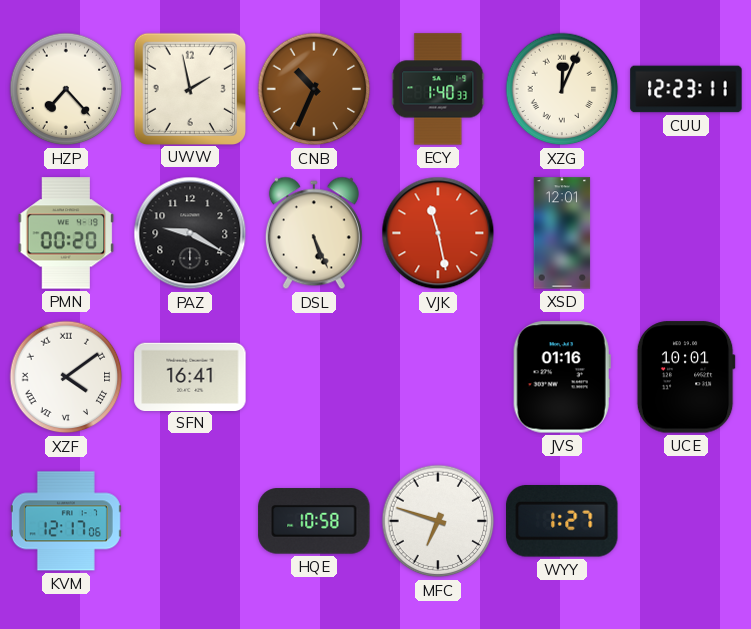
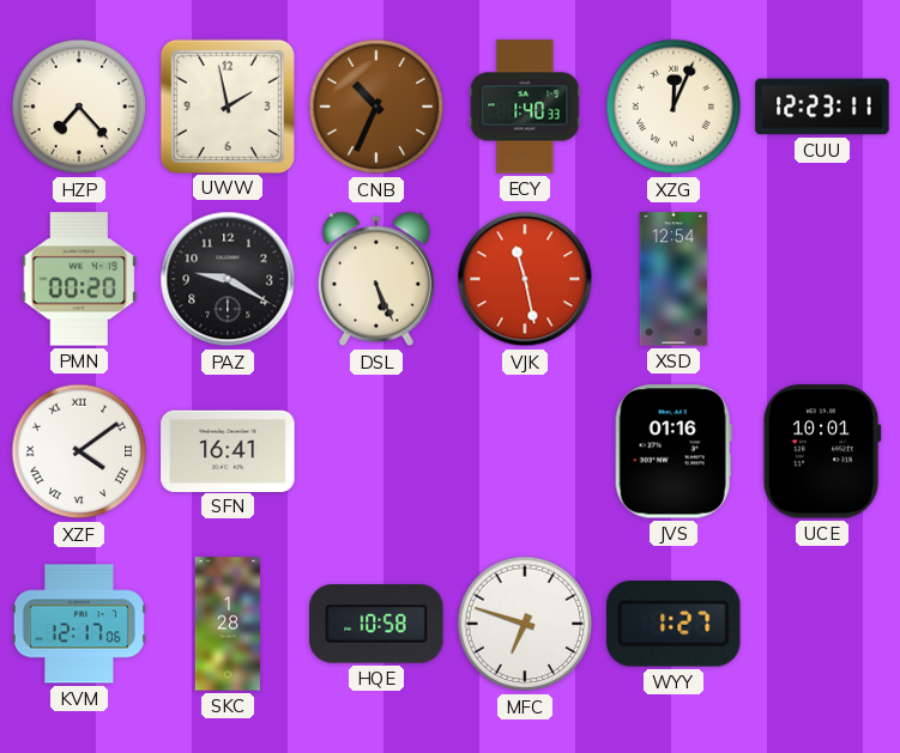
XSD: 12:01 -> 12:54 (674, 279)
SKC: none -> 1:28 (228, 624)
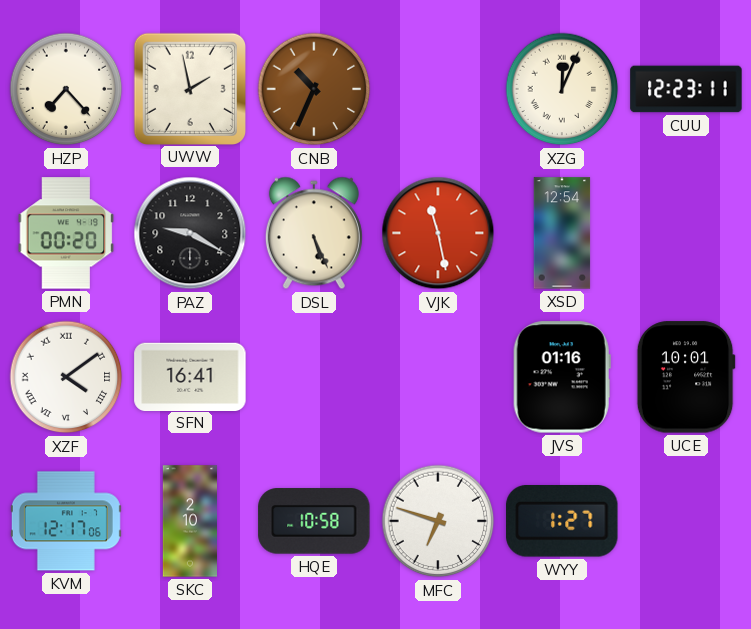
ECY: 1:40 -> none (525, 107)
SKC: 1:28 -> 2:10 (190, 521)
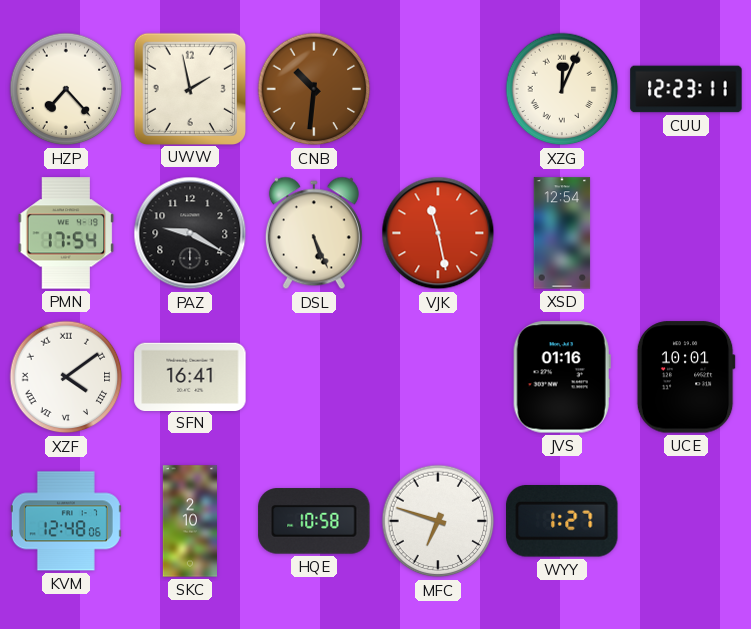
CNB: 10:34 -> 10:31 (314, 89)
PMN: 00:20 -> 17:54 (66, 233)
KVM: 12:17 -> 12:48 (66, 521)
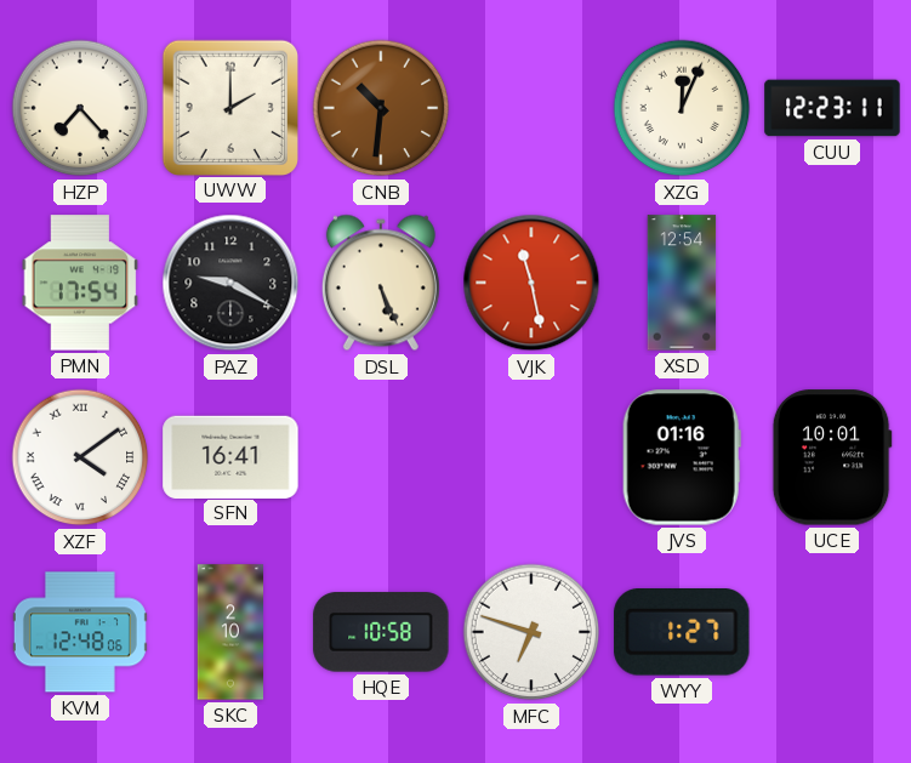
UWW: 1:58 -> 2:00 (229, 107)
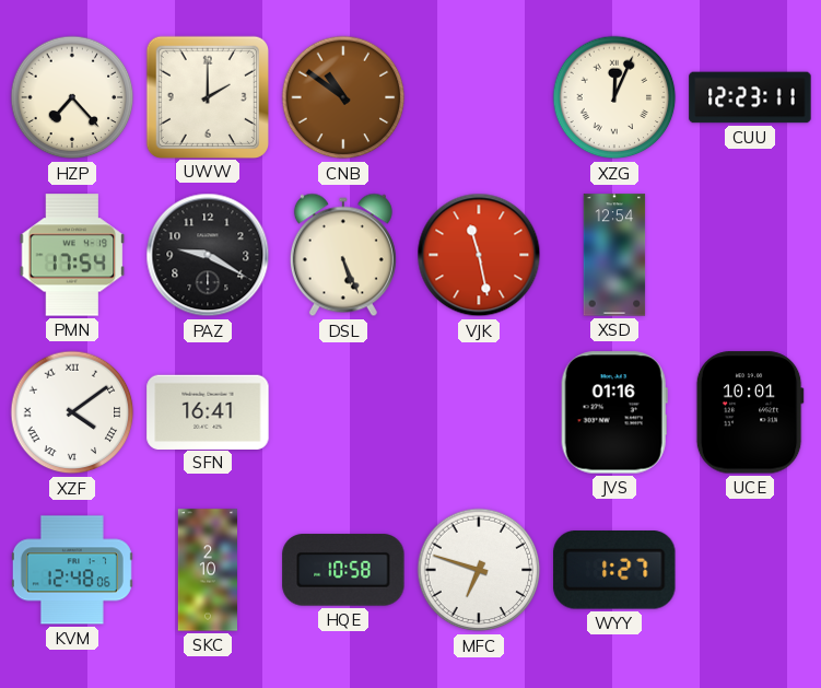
CNB: 10:31 -> 10:51 (343, 97)
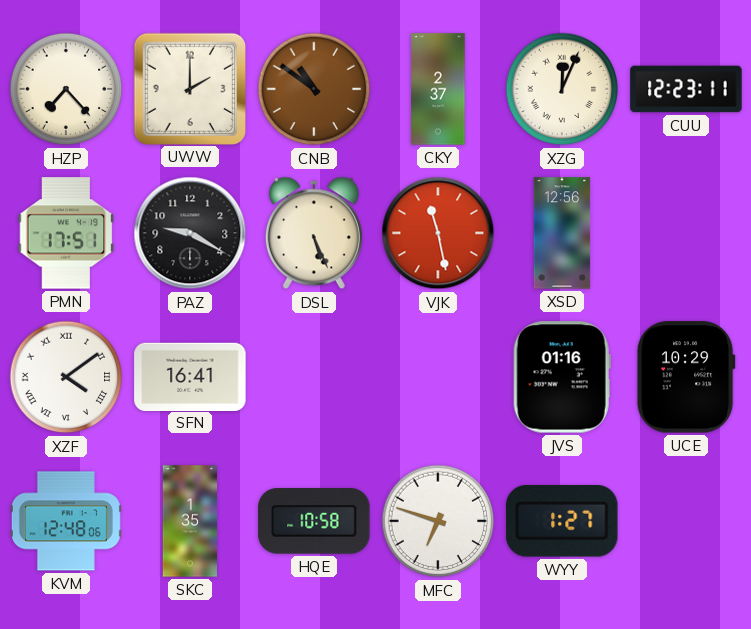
CKY: none -> 2:37 (438, 89)
PMN: 17:54 -> 17:51 (66, 233)
XSD: 12:54 -> 12:56 (562, 233)
UCE: 10:01 -> 10:29 (686, 377)
SKC: 2:10 -> 1:35 (190, 521)
